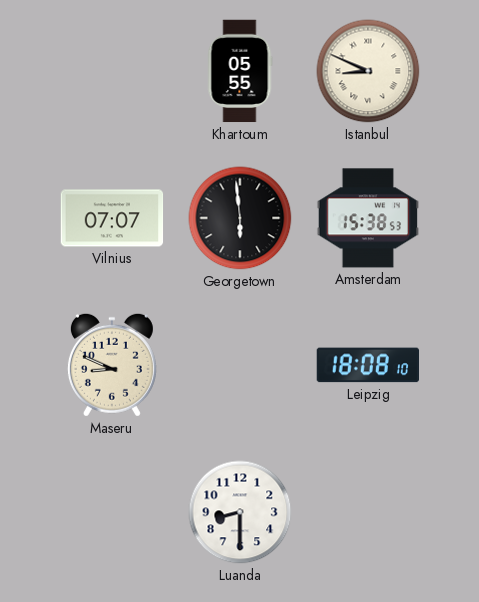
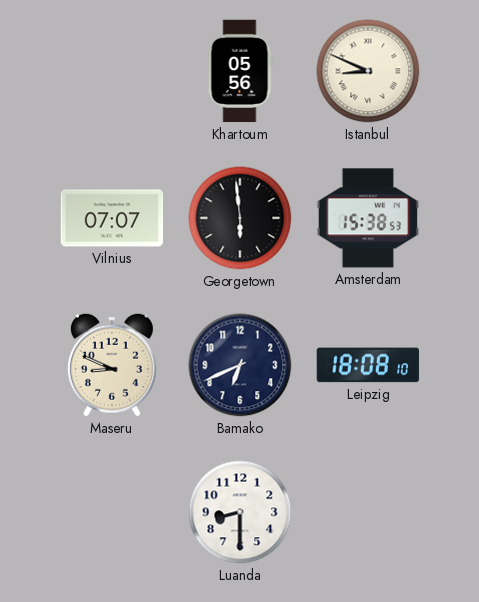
Khartoum: 05:55 -> 05:56 (240, 71)
Bamako: none -> 6:41 (240, 365)
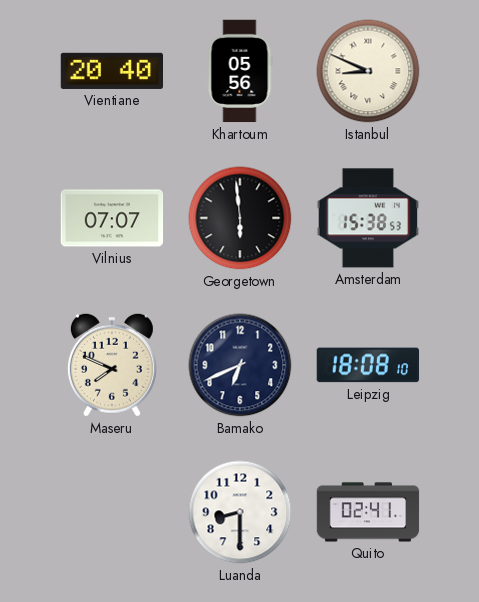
Vientiane: none -> 20:40 (111, 71)
Maseru: 8:49 -> 7:49 (112, 365)
Quito: none -> 02:41 (368, 512)
